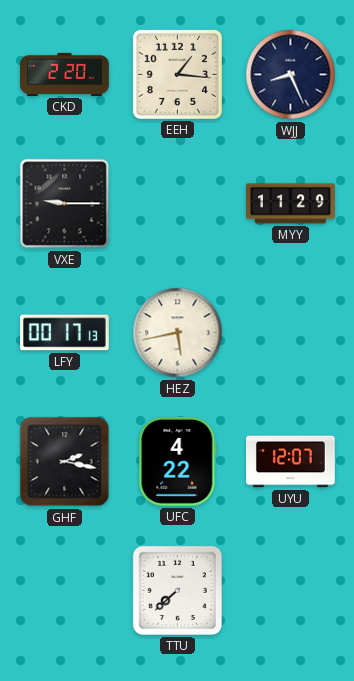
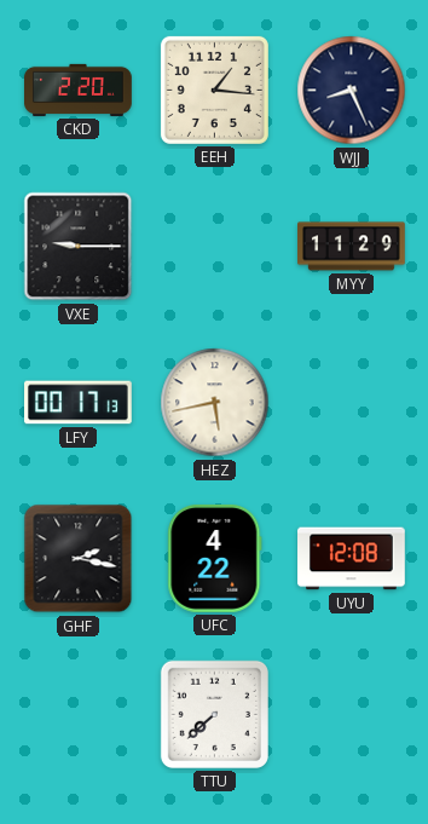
UYU: 12:07 -> 12:08 (352, 559)
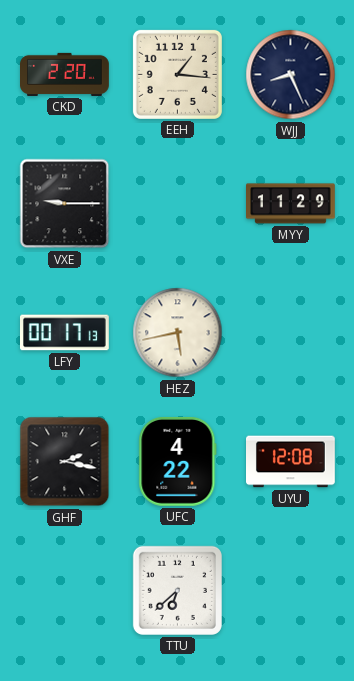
TTU: 7:38 -> 6:38 (177, 590)
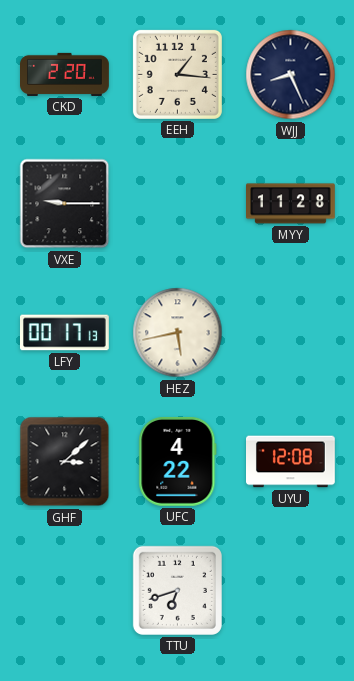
MYY: 11:29 -> 11:28 (291, 204)
GHF: 2:17 -> 3:08 (65, 462)
TTU: 6:38 -> 6:42 (177, 590)
